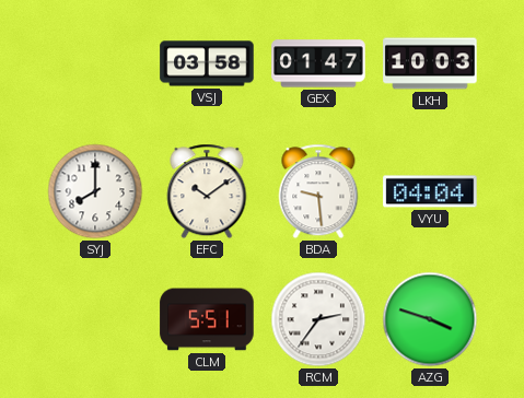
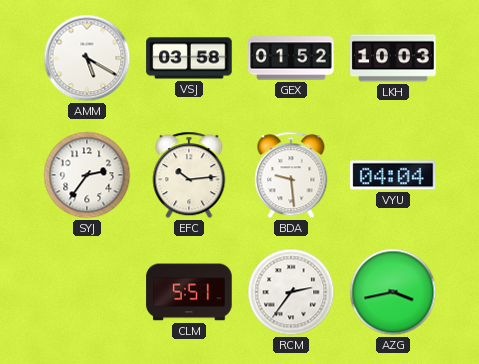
AMM: none -> 5:20 (87, 58)
GEX: 01:47 -> 01:52 (291, 58)
SYJ: 8:00 -> 2:36 (87, 175)
EFC: 10:09 -> 10:14 (189, 175)
AZG: 3:48 -> 3:43 (393, 292)
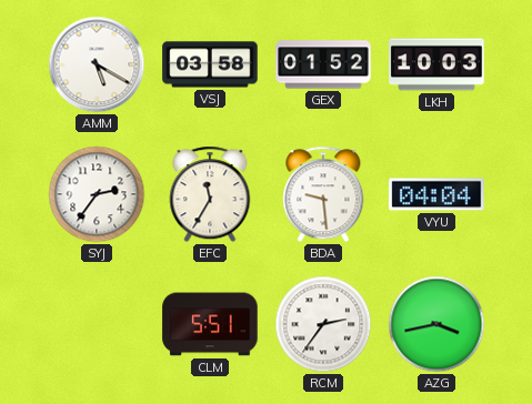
EFC: 10:14 -> 11:35 (210, 194)
